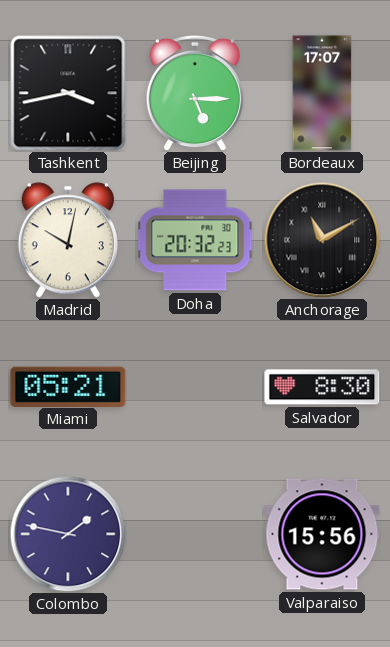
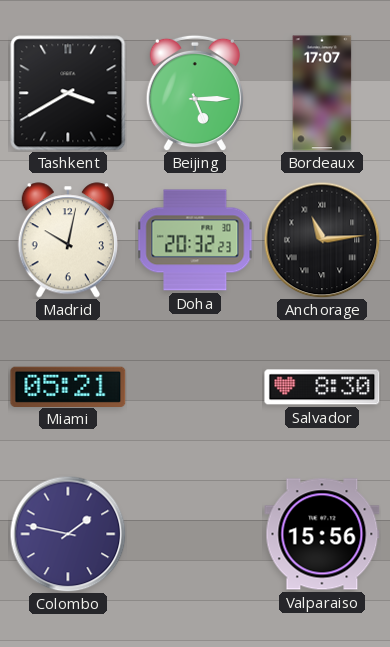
Tashkent: 3:43 -> 3:40 (68, 93)
Anchorage: 11:10 -> 11:14 (322, 240)
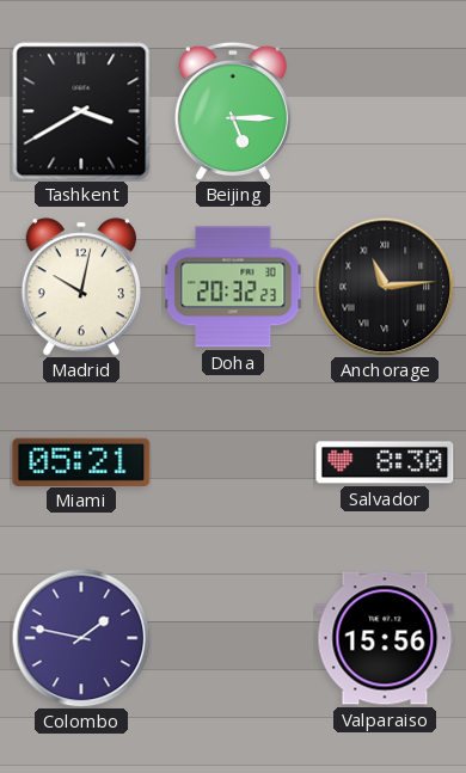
Bordeaux: 17:07 -> none (322, 93)
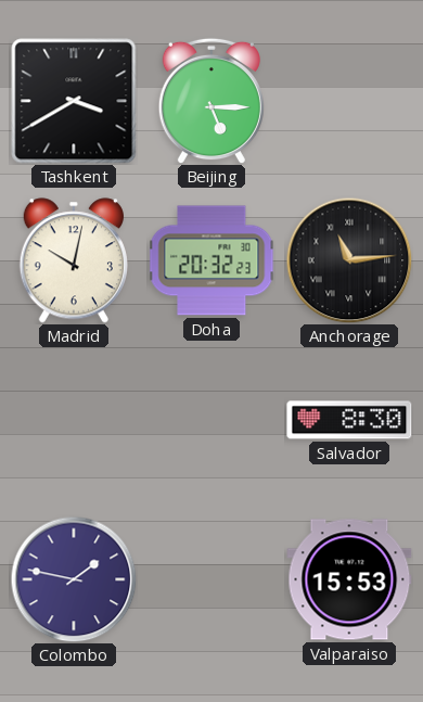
Miami: 05:21 -> none (81, 461)
Valparaiso: 15:56 -> 15:53 (349, 579)
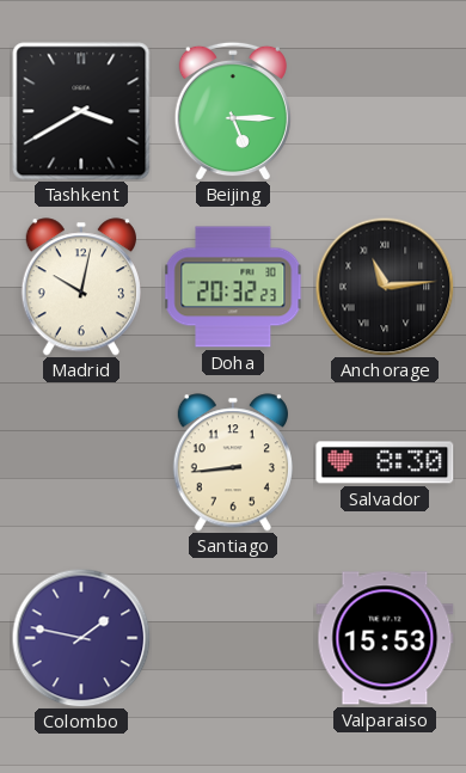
Santiago: none -> 8:44 (233, 462)
